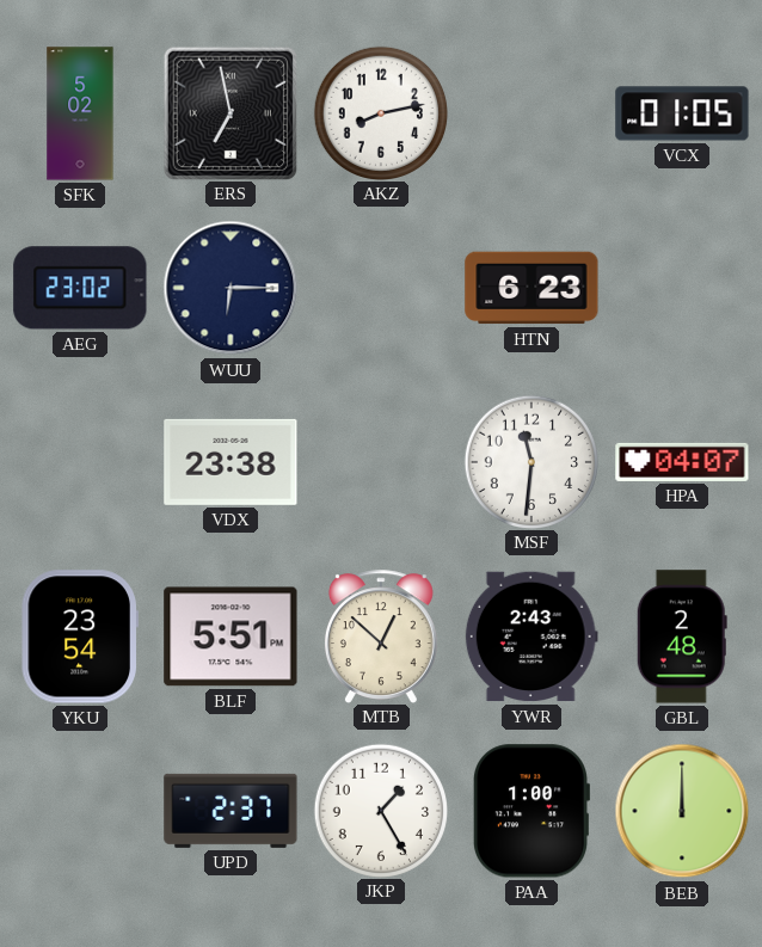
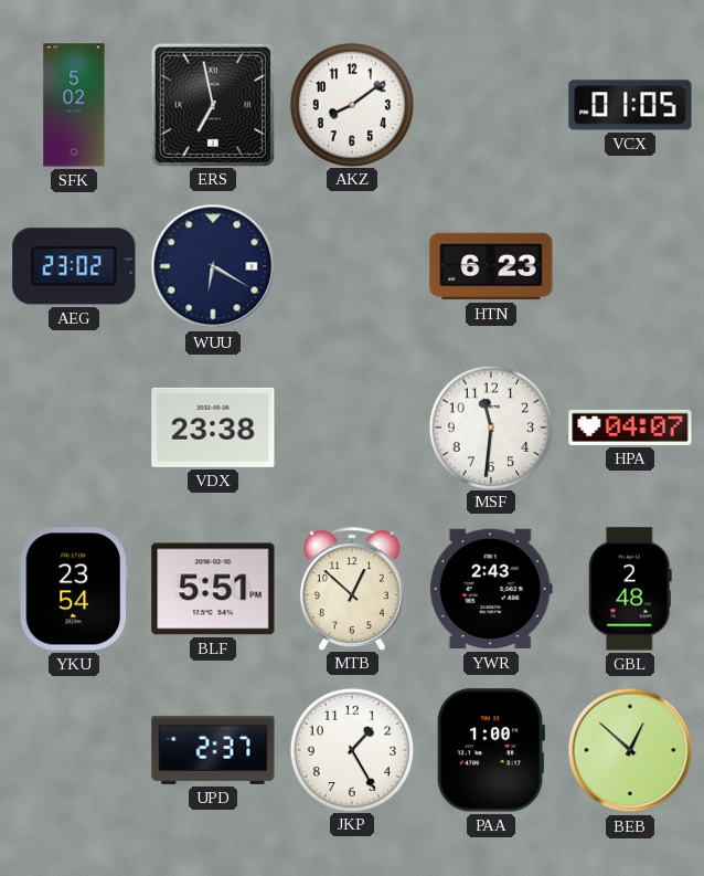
AKZ: 8:13 -> 8:09 (351, 104)
WUU: 6:15 -> 6:20 (213, 266)
BEB: 12:00 -> 12:52 (630, 750)
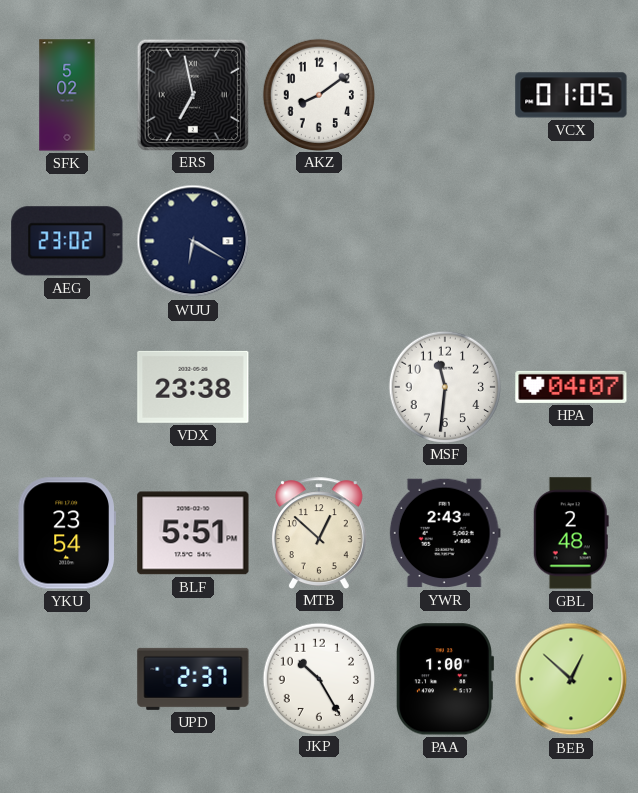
HTN: 6:23 -> none (491, 266)
JKP: 1:25 -> 10:25 (318, 678)
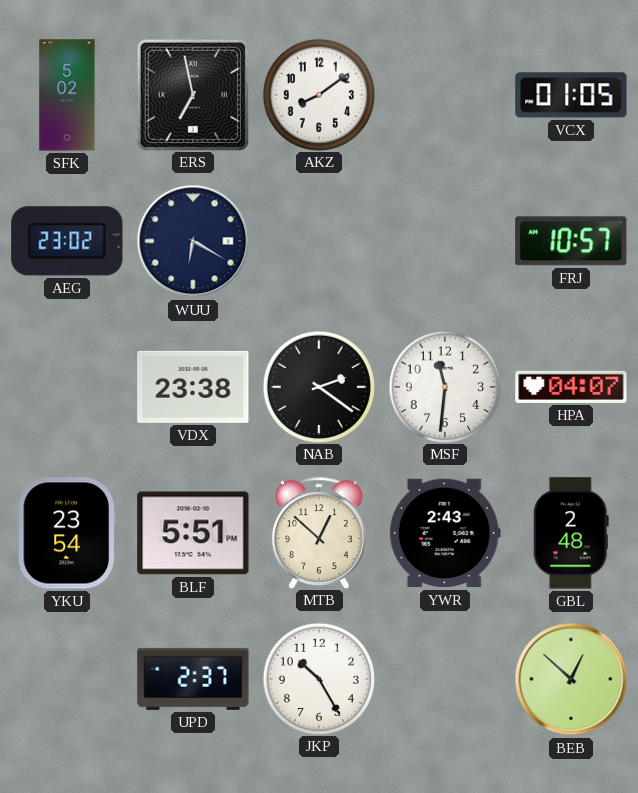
FRJ: none -> 10:57 (571, 241)
NAB: none -> 2:21 (318, 386)
PAA: 1:00 -> none (444, 679)
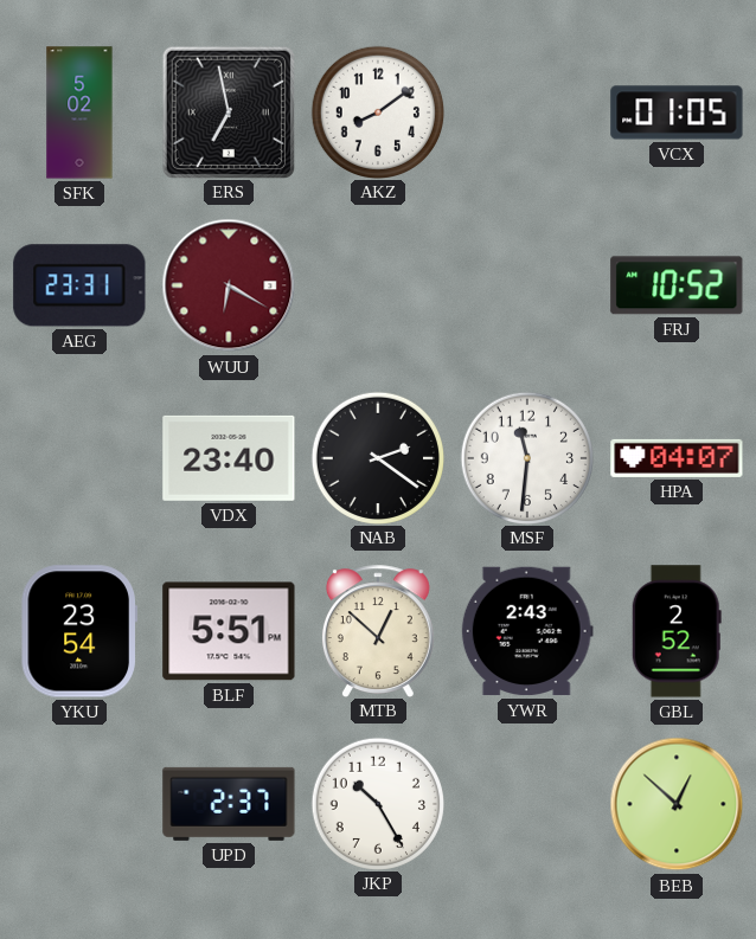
AEG: 23:02 -> 23:31 (79, 285)
WUU dial: navy -> burgundy (229, 285)
FRJ: 10:57 -> 10:52 (677, 285)
VDX: 23:38 -> 23:40 (229, 458)
GBL: 2:48 -> 2:52 (677, 631)
